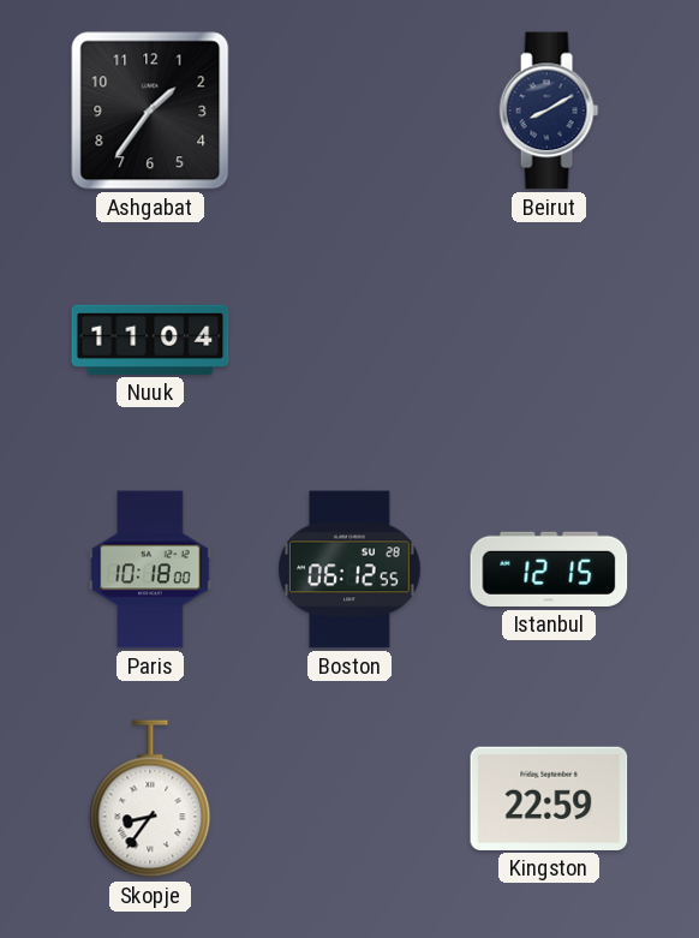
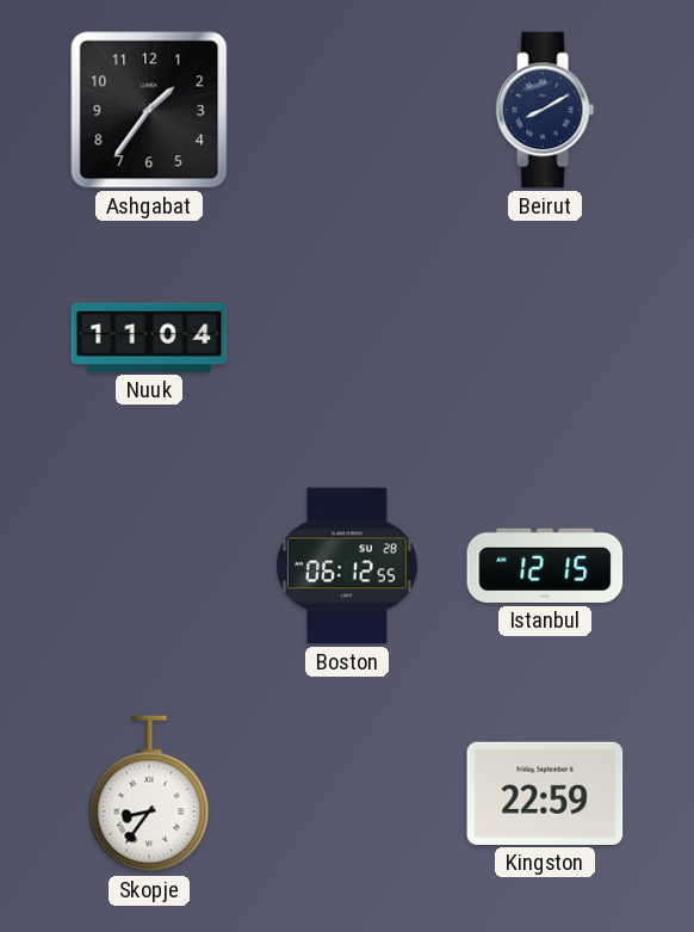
Paris: 10:18 -> none (150, 569)
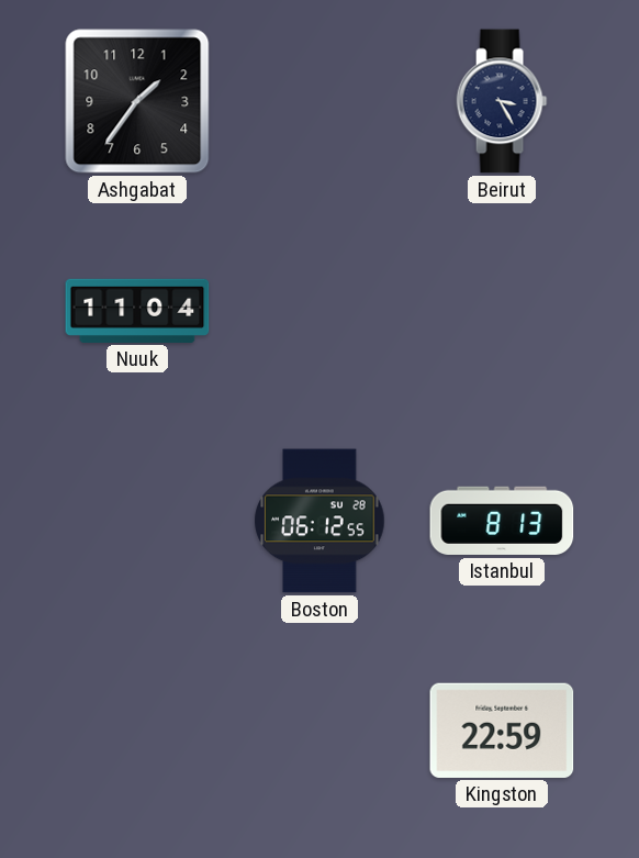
Beirut: 8:10 -> 3:25 (502, 101)
Istanbul: 12:15 -> 8:13 (502, 521)
Skopje: 8:36 -> none (149, 794)
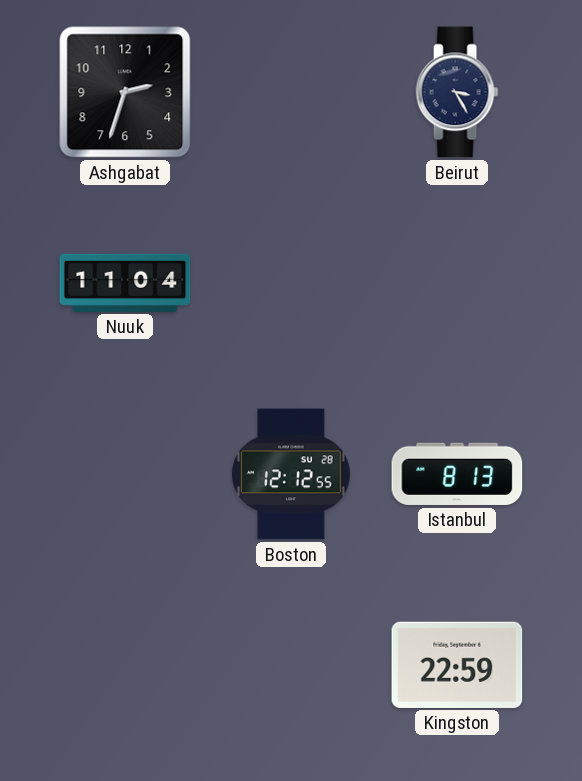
Ashgabat: 1:36 -> 2:33 (125, 92)
Boston: 06:12 -> 12:12 (291, 474)
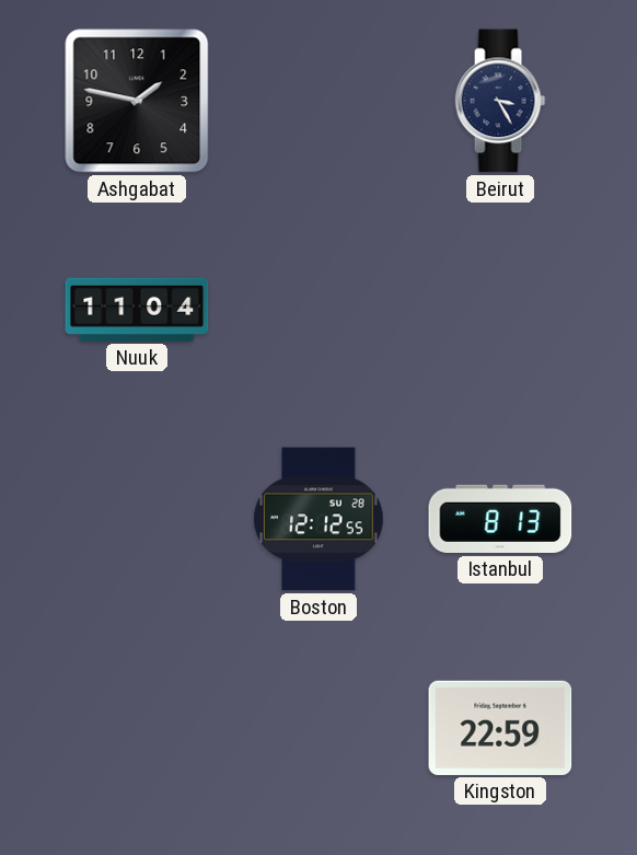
Ashgabat: 2:33 -> 1:47 (137, 101)
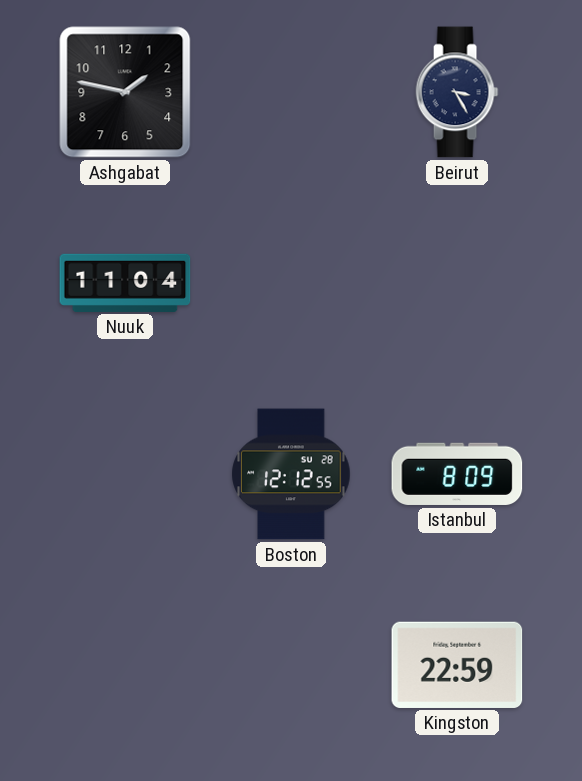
Istanbul: 8:13 -> 8:09 (457, 474)
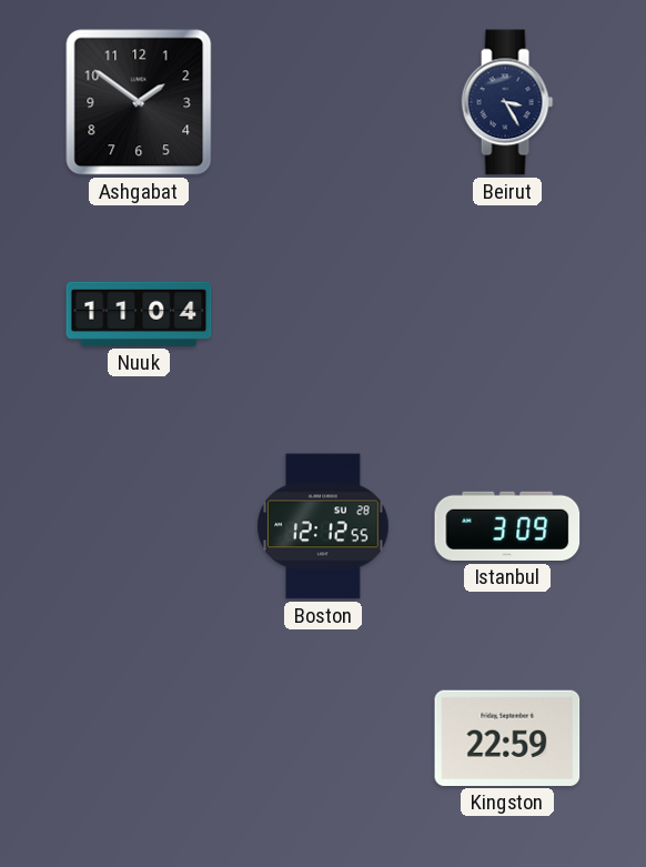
Ashgabat: 1:47 -> 1:51 (139, 102)
Istanbul: 8:09 -> 3:09 (507, 526)
